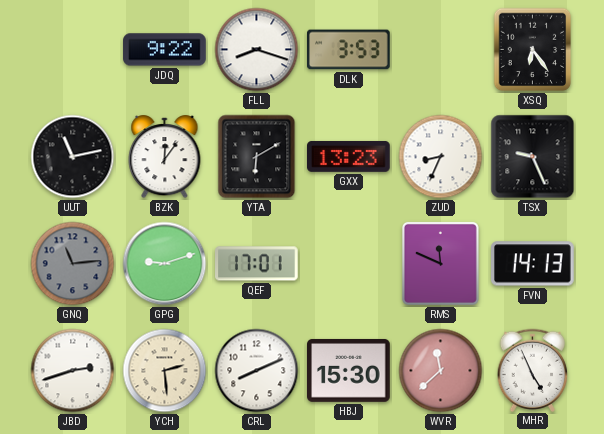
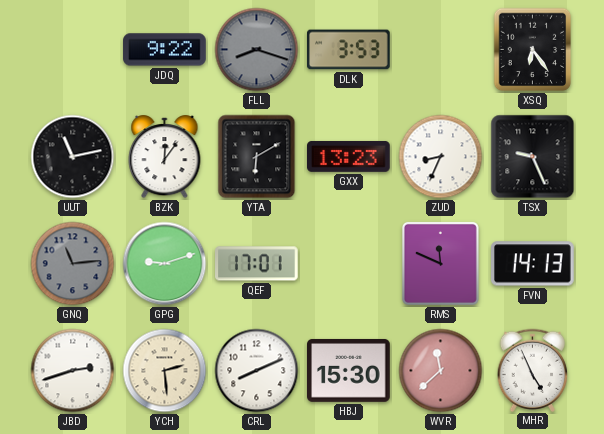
FLL dial: white -> grey (257, 50)
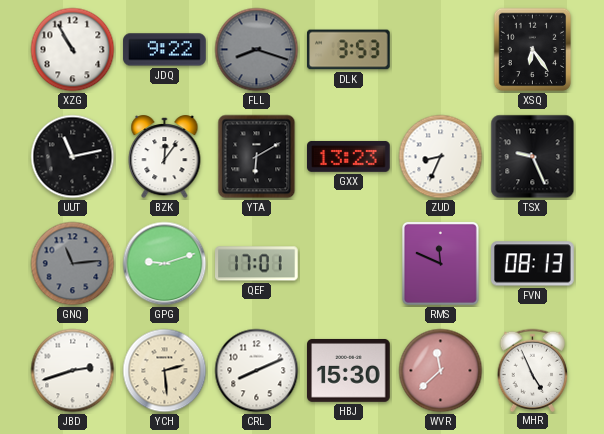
XZG: none -> 10:55 (73, 50)
FVN: 14:13 -> 08:13 (533, 264)
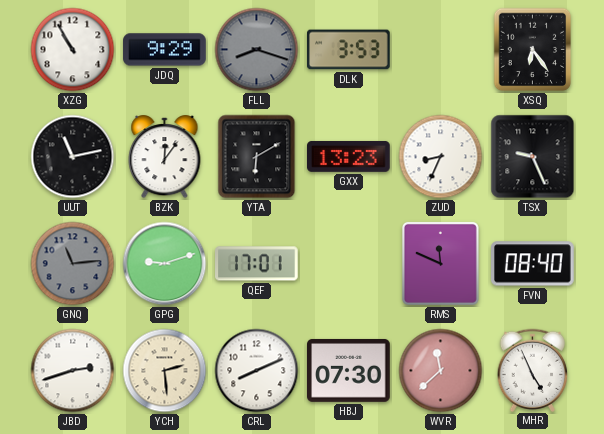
JDQ: 9:22 -> 9:29 (165, 50)
FVN: 08:13 -> 08:40 (533, 264)
HBJ: 15:30 -> 07:30 (349, 370)
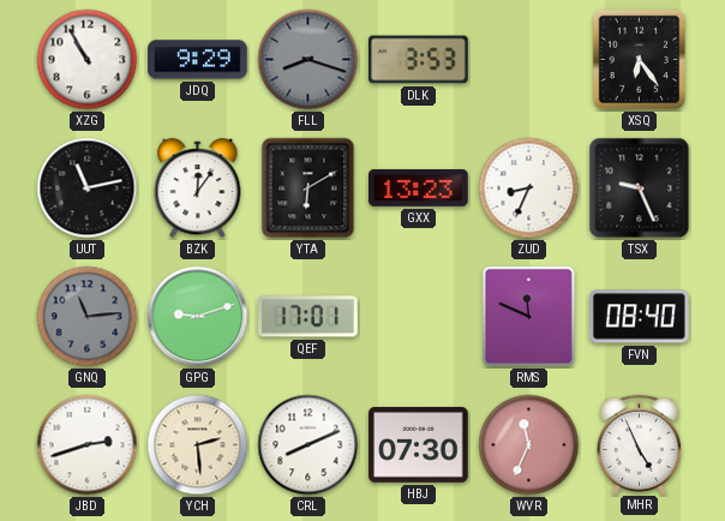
WVR: 11:38 -> 11:34 (529, 445)
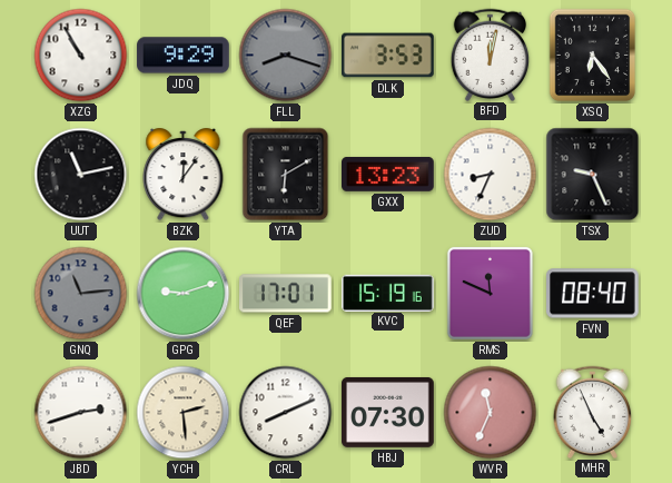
BFD: none -> 12:02 (491, 55)
KVC: none -> 15:19 (388, 293)
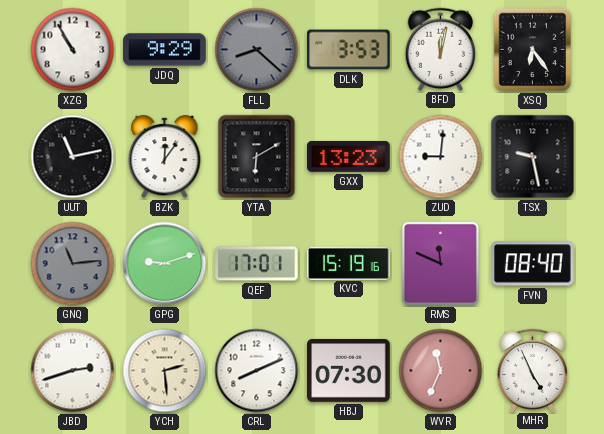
FLL: 8:18 -> 8:22 (257, 50)
ZUD: 8:34 -> 9:01 (441, 157)
TSX: 9:26 -> 9:28 (533, 157)
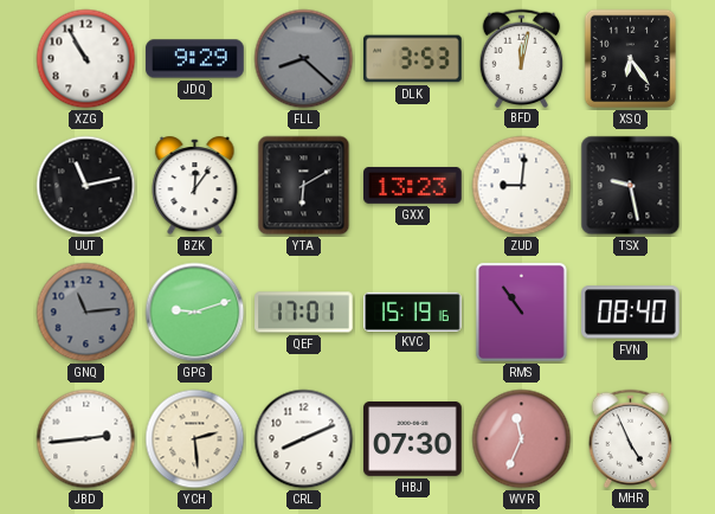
RMS: 11:49 -> 10:54 (521, 311)
JBD: 2:42 -> 2:44 (86, 439)
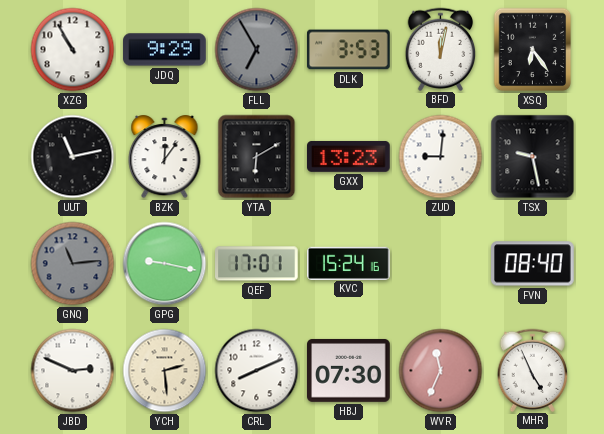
FLL: 8:22 -> 6:55 (257, 50)
GPG: 9:12 -> 9:17 (165, 264)
KVC: 15:19 -> 15:24 (349, 263)
RMS: 10:54 -> none (521, 311)
JBD: 2:44 -> 2:49 (73, 371)
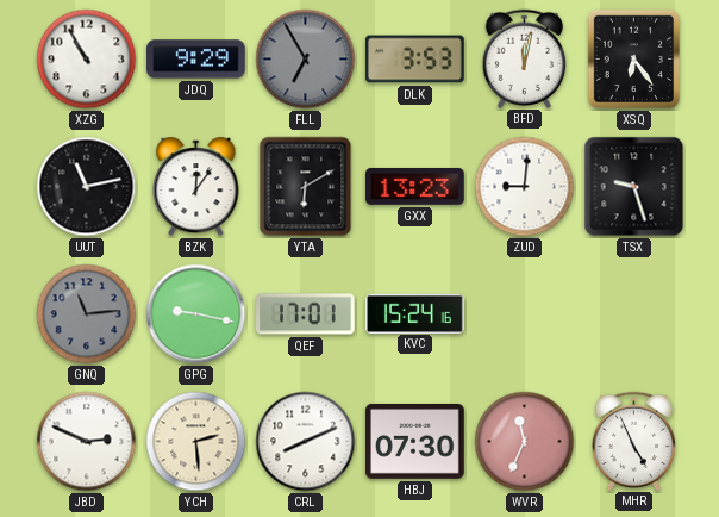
TSX: 9:28 -> 9:27 (634, 187)
FVN: 08:40 -> none (533, 264)
